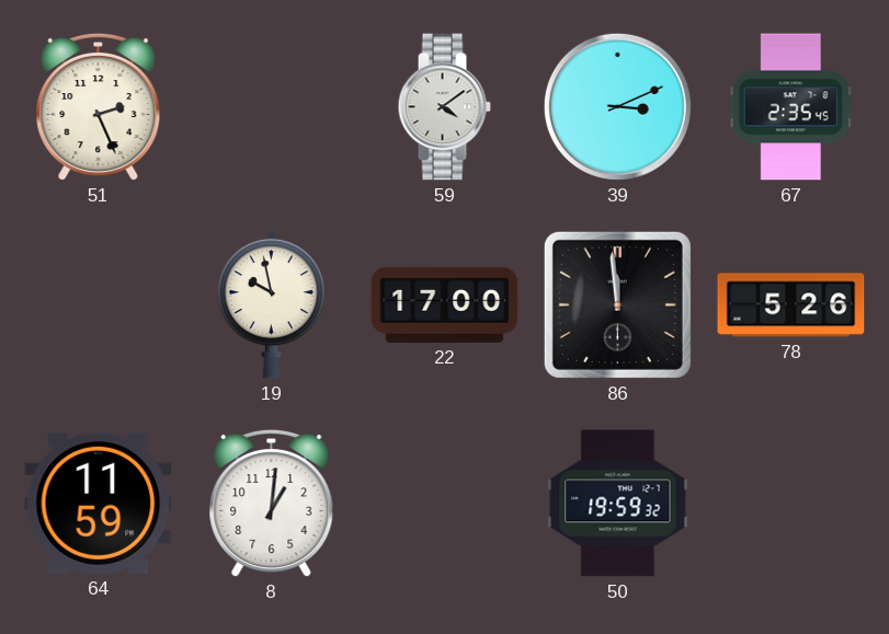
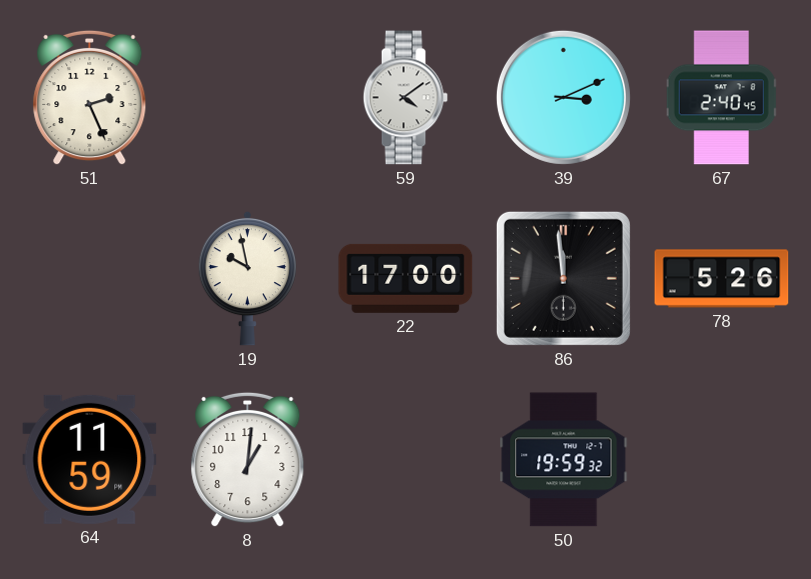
67: 2:35 -> 2:40 (722, 98)
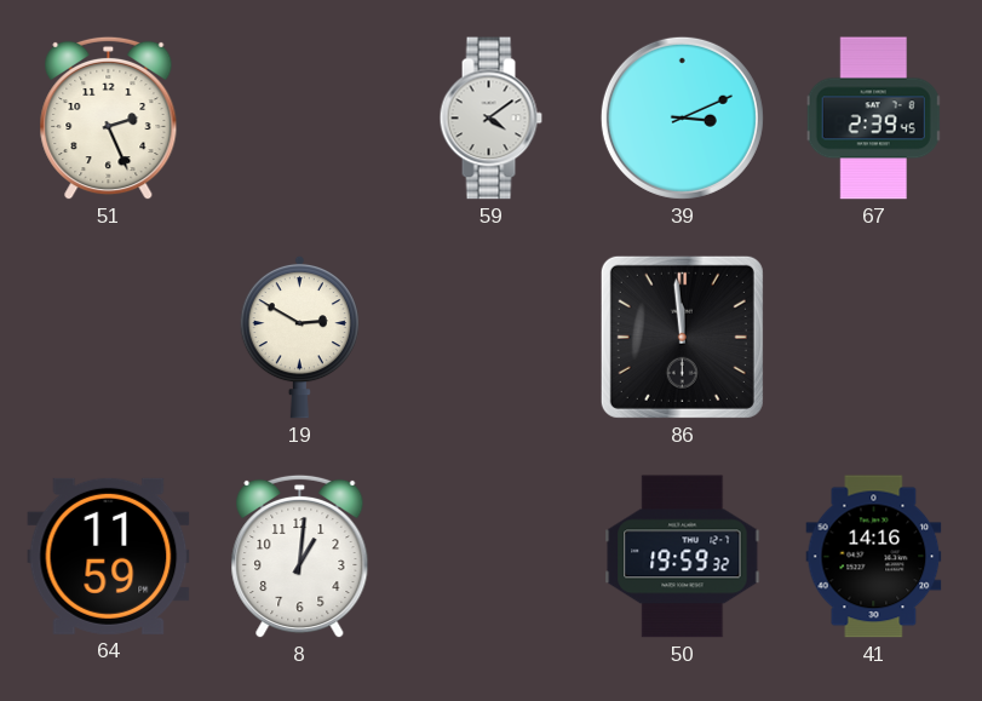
67: 2:40 -> 2:39 (874, 119)
19: 9:58 -> 2:50 (299, 337)
22: 17:00 -> none (406, 278)
78: 5:26 -> none (722, 279)
41: none -> 14:16 (874, 557)
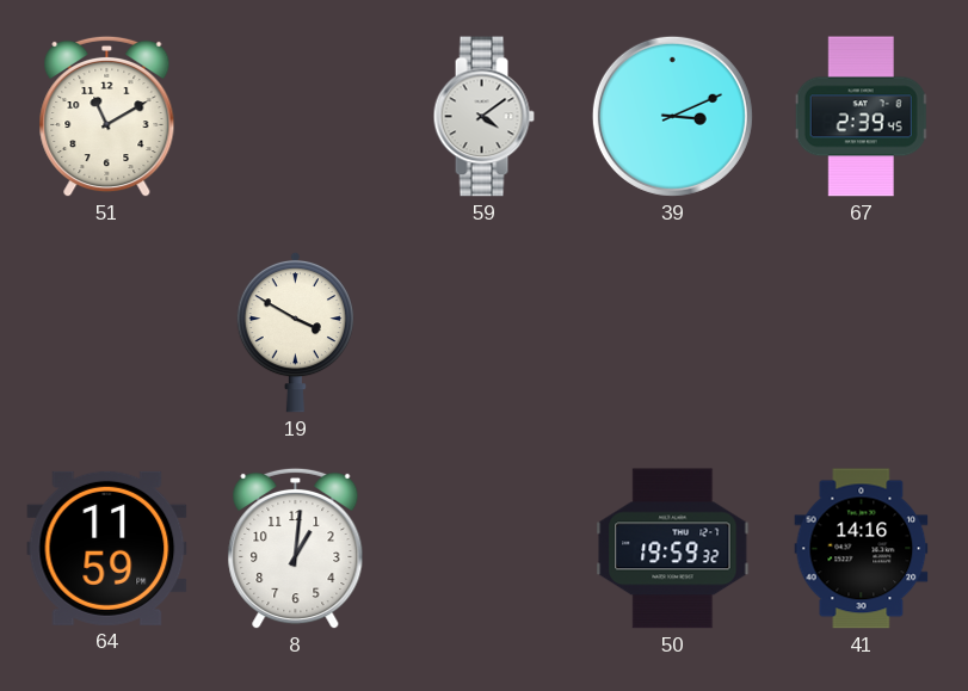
51: 2:26 -> 11:10 (107, 117)
19: 2:50 -> 3:50 (295, 332)
86: 11:59 -> none (682, 337)
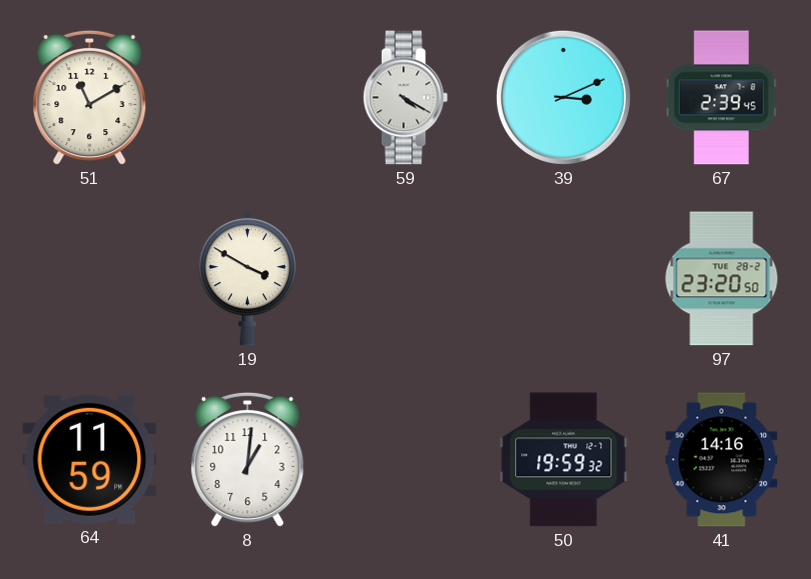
59: 4:09 -> 4:20 (405, 98)
97: none -> 23:20 (722, 279)
